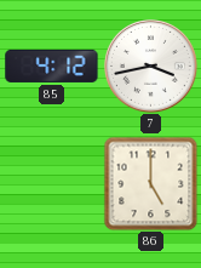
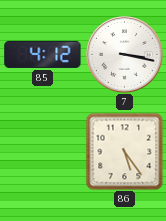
7: 3:43 -> 3:17 (125, 55)
86: 5:00 -> 5:24 (124, 151)
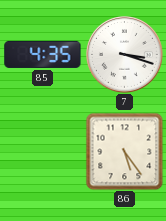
85: 4:12 -> 4:35 (43, 54)
7: 3:17 -> 3:18 (125, 55)
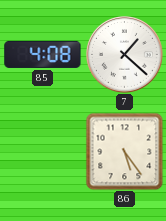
85: 4:35 -> 4:08 (43, 54)
7: 3:18 -> 1:22 (125, 55)
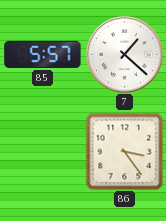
85: 4:08 -> 5:57 (43, 54)
86: 5:24 -> 3:24 (124, 151)
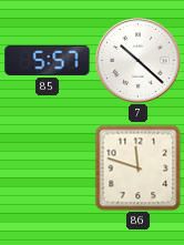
7: 1:22 -> 10:22 (139, 61)
86: 3:24 -> 11:48 (137, 167)
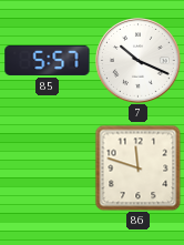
7: 10:22 -> 10:19 (139, 61)
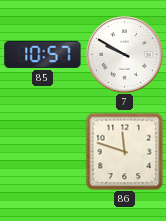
85: 5:57 -> 10:57 (43, 54)
7: 10:19 -> 9:50 (125, 55)
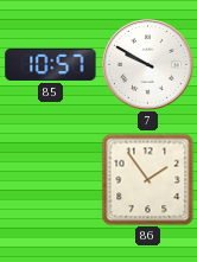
86: 11:48 -> 1:54 (147, 179)
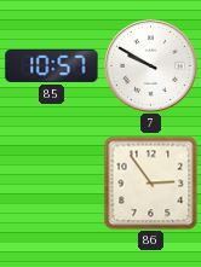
86: 1:54 -> 2:54 (150, 182)
